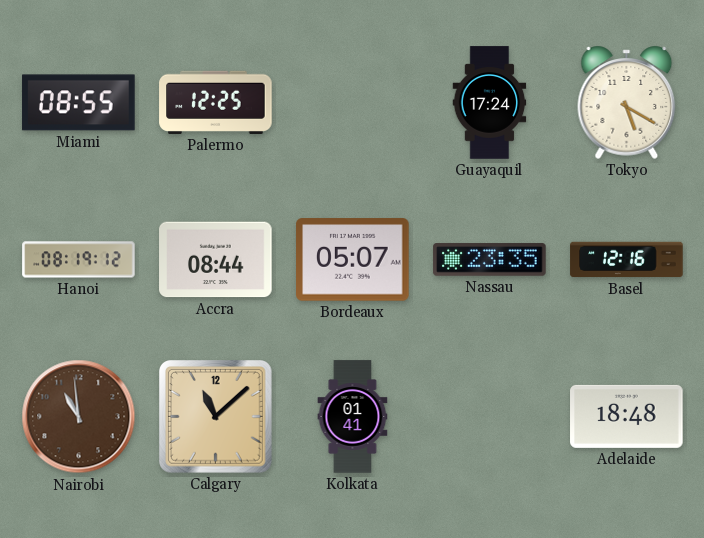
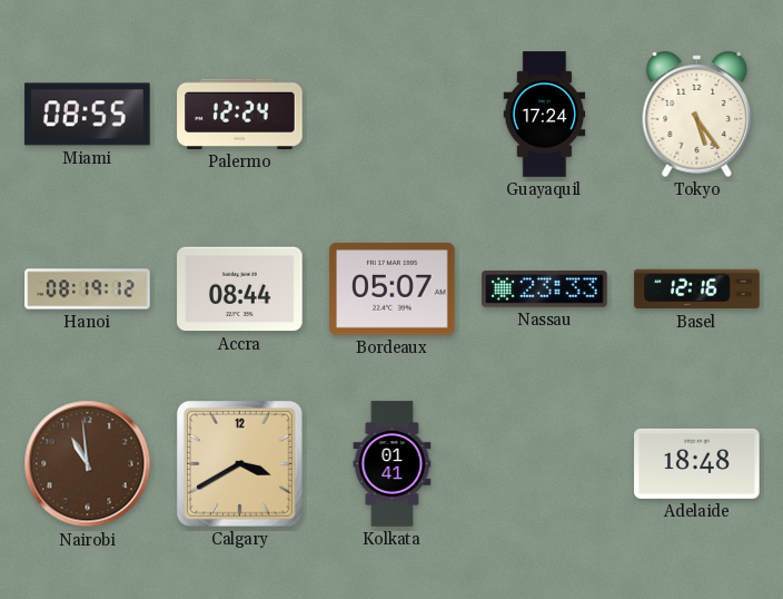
Palermo: 12:25 -> 12:24 (240, 114)
Tokyo: 5:20 -> 5:24 (697, 114)
Nassau: 23:35 -> 23:33 (545, 289)
Calgary: 11:08 -> 3:40 (240, 464)
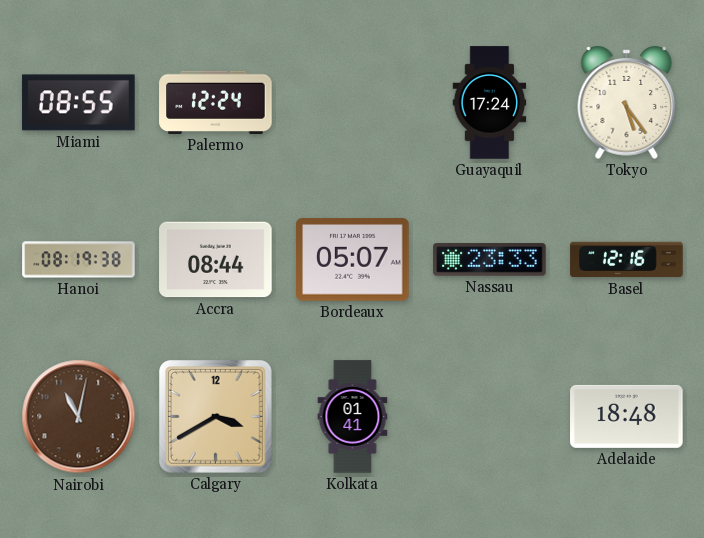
Hanoi: 08:19:12 -> 08:19:38 (79, 260)
Nairobi: 10:59 -> 11:02 (79, 417)
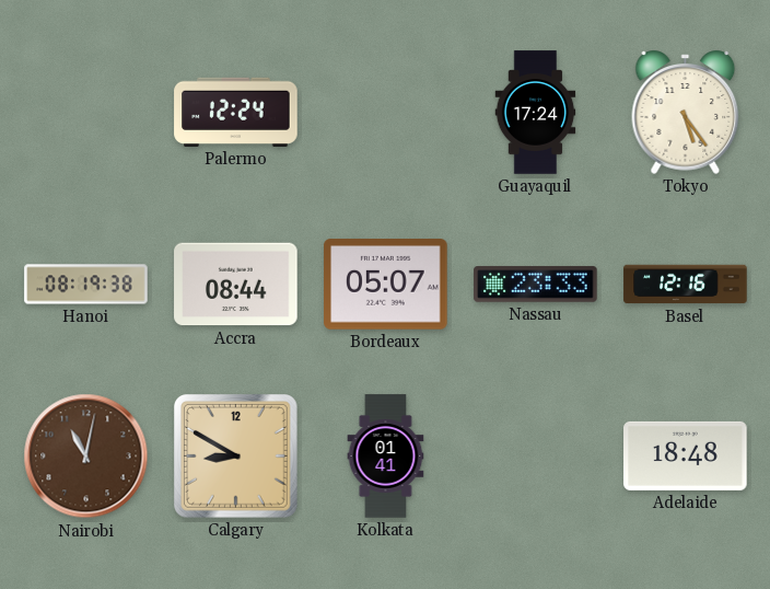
Miami: 08:55 -> none (79, 103)
Calgary: 3:40 -> 8:50 (236, 457)
